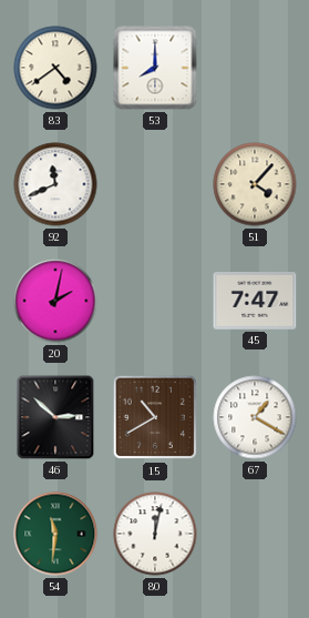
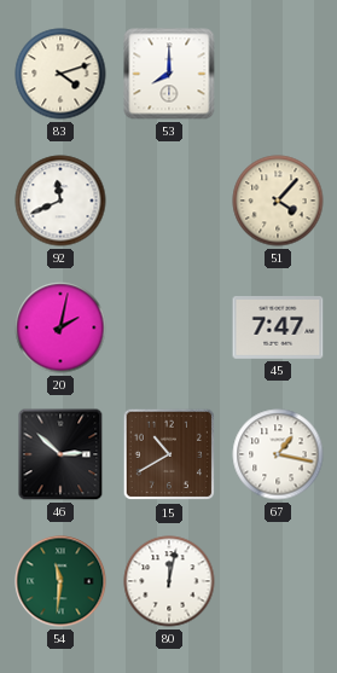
83: 4:39 -> 4:12 (60, 74)
67: 1:20 -> 1:17 (278, 454)
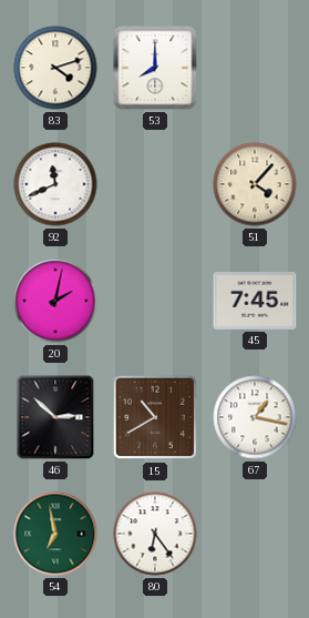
45: 7:47 -> 7:45 (255, 302)
54: 11:31 -> 6:58 (55, 534)
80: 12:02 -> 6:24 (155, 534)
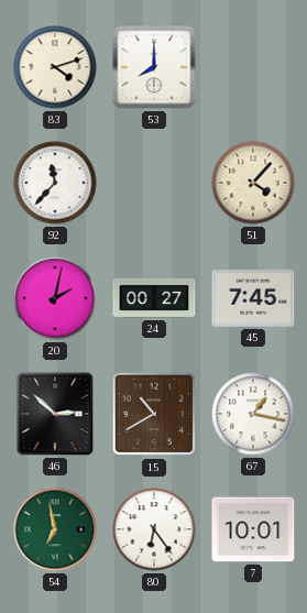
92: 11:41 -> 11:37 (55, 183)
24: none -> 00:27 (154, 298)
7: none -> 10:01 (253, 529)
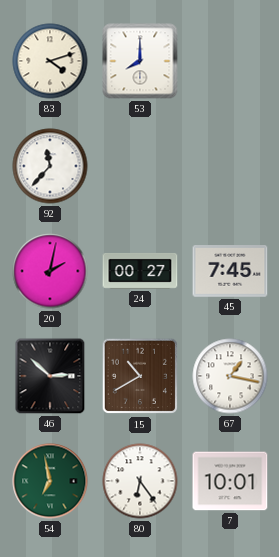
51: 4:07 -> none (253, 183)
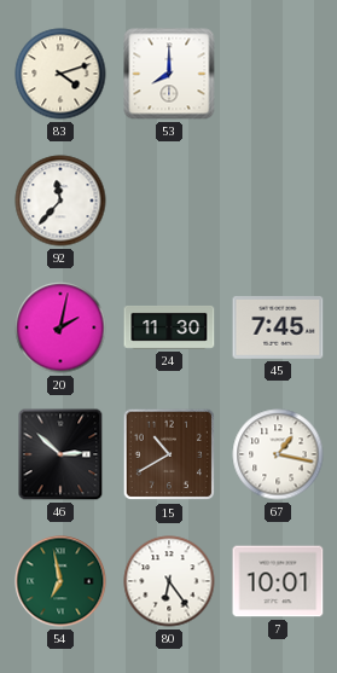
24: 00:27 -> 11:30 (169, 327)
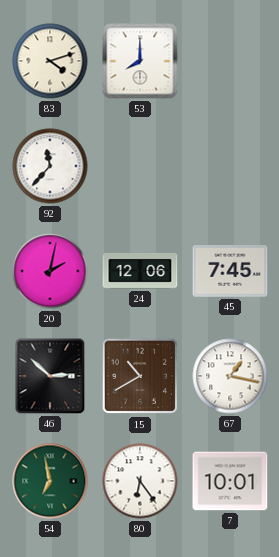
24: 11:30 -> 12:06 (140, 271)
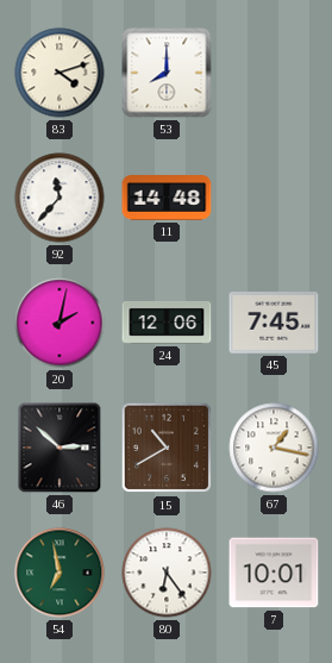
11: none -> 14:48 (167, 198)
